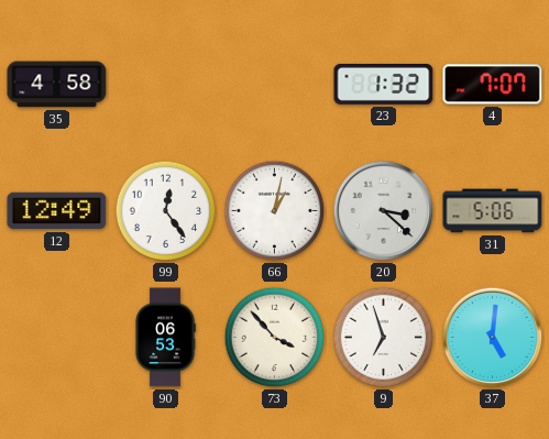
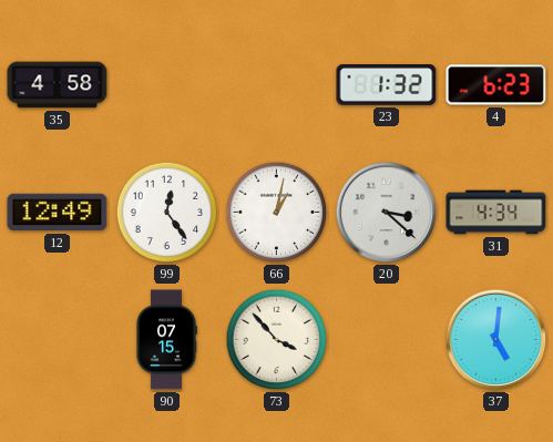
4: 7:07 -> 6:23 (496, 85)
31: 5:06 -> 4:34 (496, 213)
90: 06:53 -> 07:15 (166, 340)
9: 6:57 -> none (384, 338)
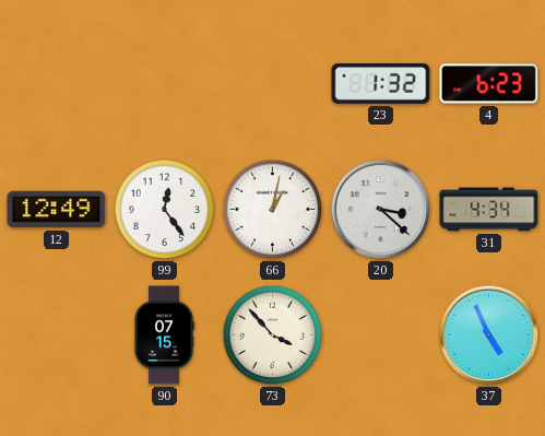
35: 4:58 -> none (58, 85)
37: 5:01 -> 4:56 (489, 335)
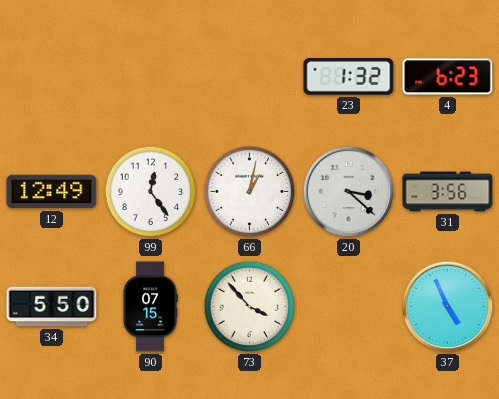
31: 4:34 -> 3:56 (448, 192)
34: none -> 5:50 (52, 307)
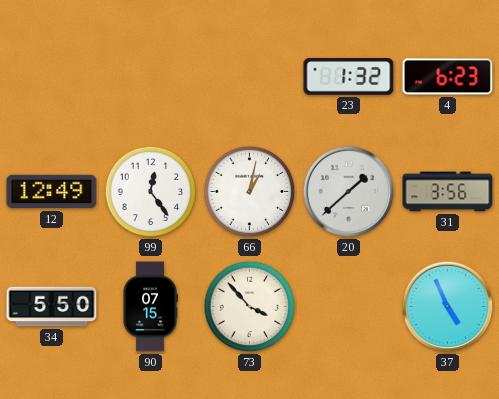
20: 3:22 -> 1:38 (349, 192)
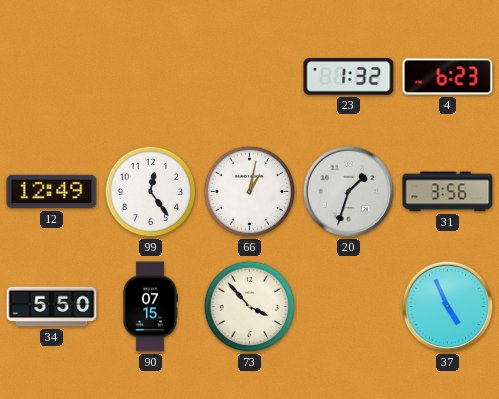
20: 1:38 -> 1:33 (349, 192)
